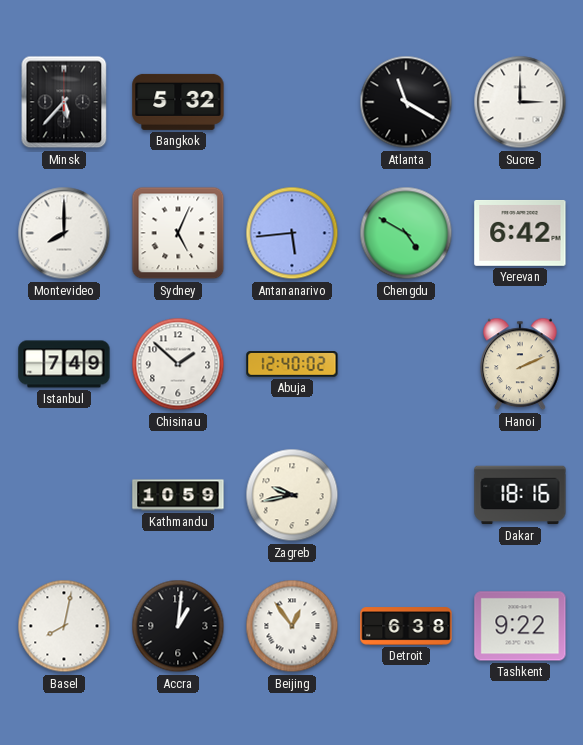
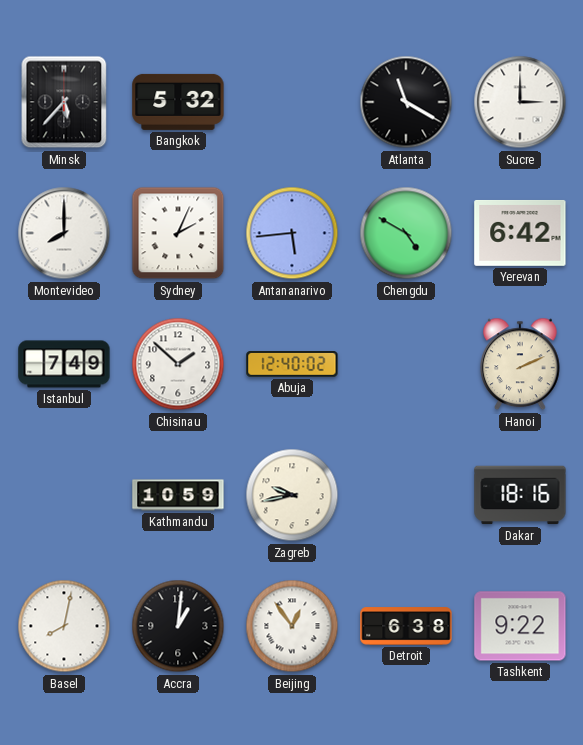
Sydney: 5:04 -> 2:04 (178, 233)
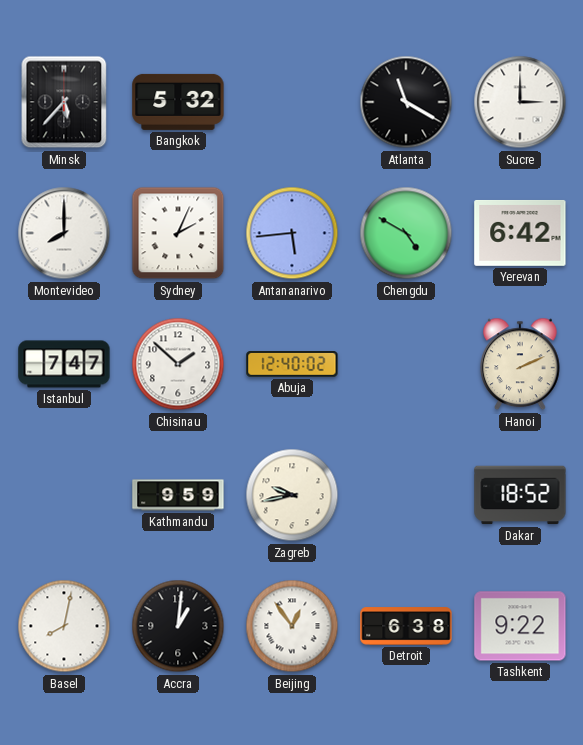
Istanbul: 7:49 -> 7:47 (64, 364)
Kathmandu: 10:59 -> 9:59 (178, 495)
Dakar: 18:16 -> 18:52 (520, 495)
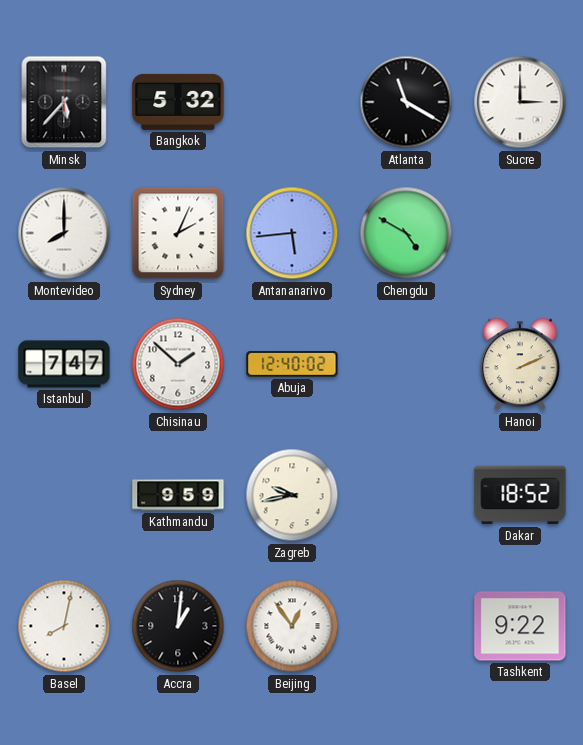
Yerevan: 6:42 -> none (520, 233)
Detroit: 6:38 -> none (406, 626)
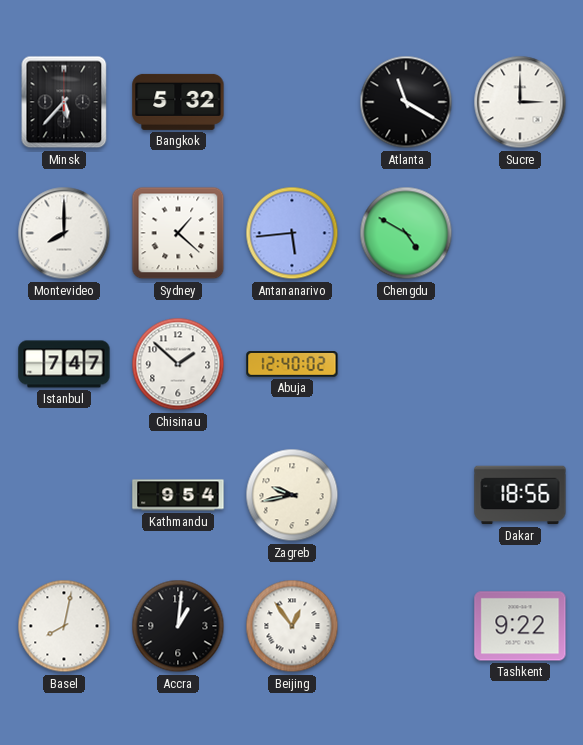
Sydney: 2:04 -> 1:22 (178, 233)
Hanoi: 2:11 -> none (521, 364)
Kathmandu: 9:59 -> 9:54 (178, 495)
Dakar: 18:52 -> 18:56 (520, 495)
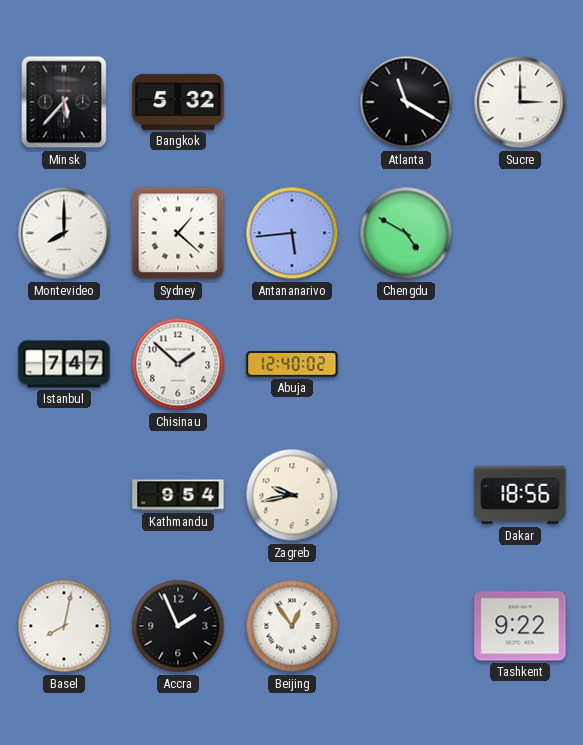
Accra: 1:01 -> 1:56 (178, 626)
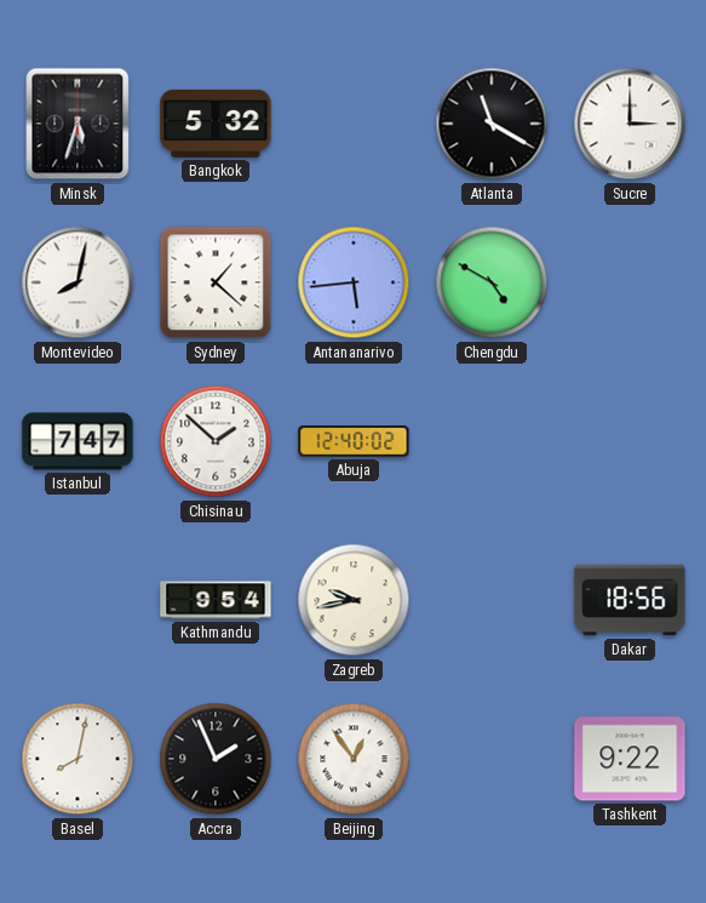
Minsk: 5:37 -> 5:33 (78, 124)
Montevideo: 8:00 -> 8:02 (78, 282)
